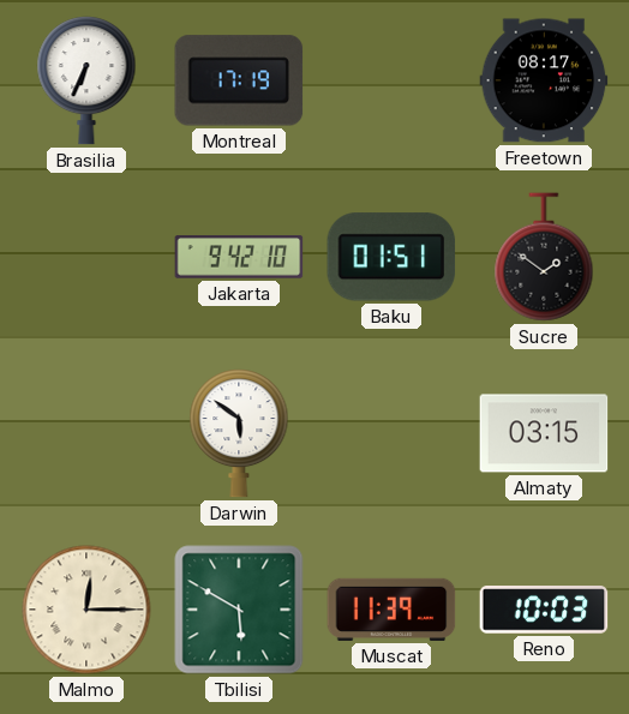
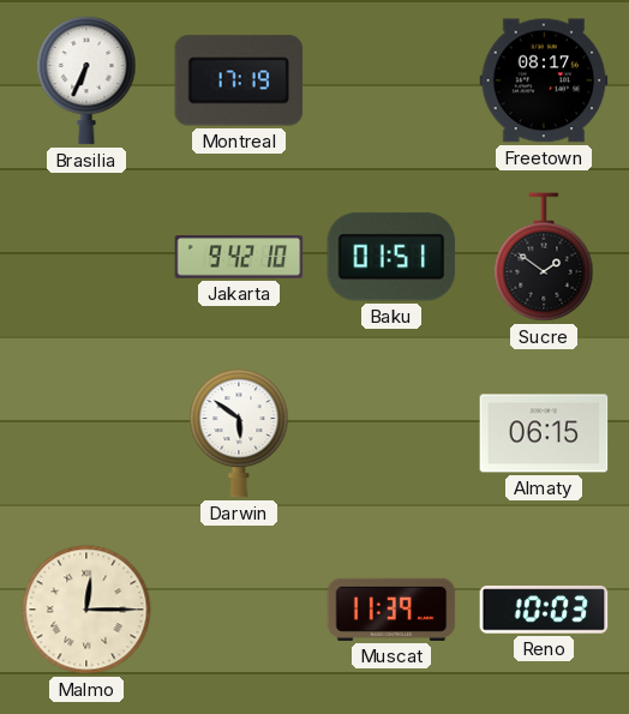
Almaty: 03:15 -> 06:15 (544, 433)
Tbilisi: 5:50 -> none (239, 610)
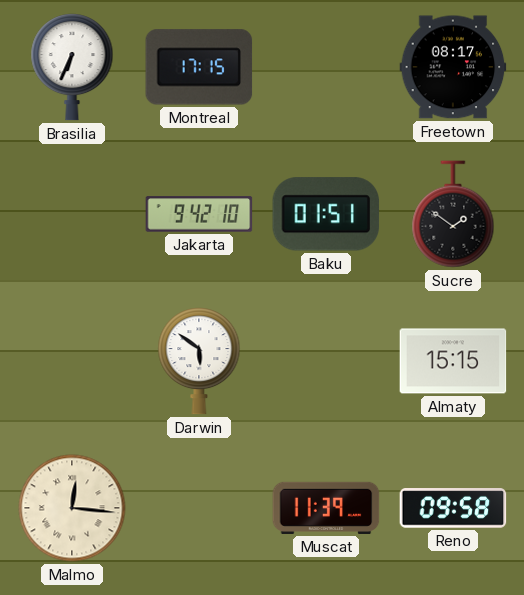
Montreal: 17:19 -> 17:15 (199, 67)
Almaty: 06:15 -> 15:15 (453, 361)
Malmo: 12:15 -> 12:16 (72, 508)
Reno: 10:03 -> 09:58 (453, 508)
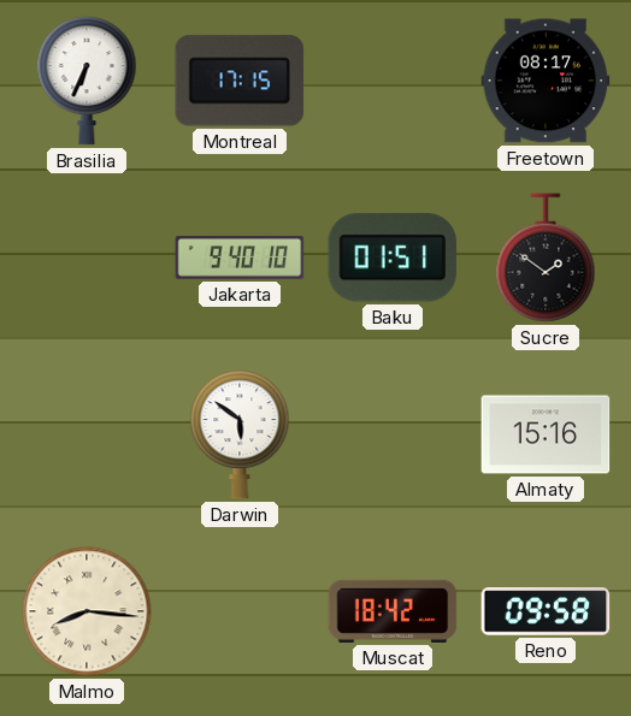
Jakarta: 9:42 -> 9:40 (240, 258)
Almaty: 15:15 -> 15:16 (546, 434)
Malmo: 12:16 -> 8:16 (87, 611)
Muscat: 11:39 -> 18:42 (393, 611)
